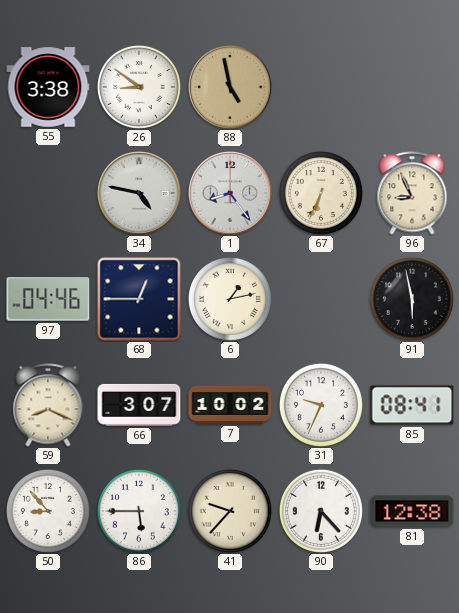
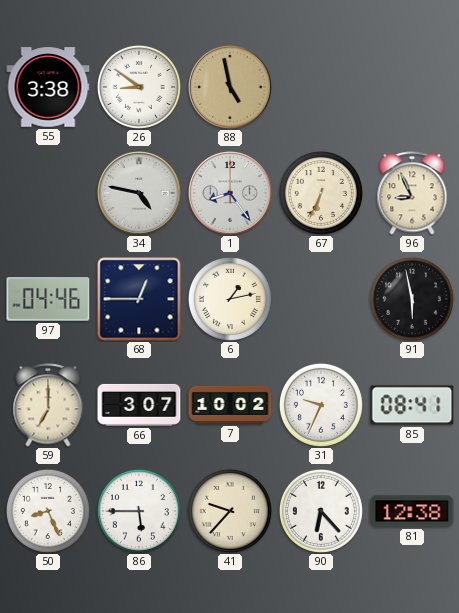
59: 8:19 -> 7:00 (48, 405)
50: 8:53 -> 8:26 (48, 511)
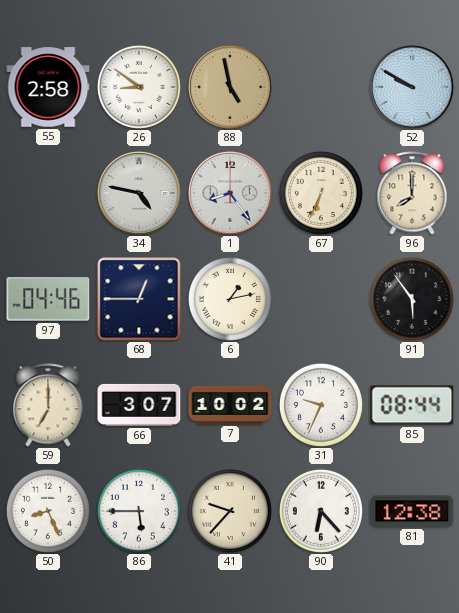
55: 3:38 -> 2:58 (48, 87)
52: none -> 9:50 (413, 88)
96: 8:56 -> 8:00 (412, 193)
91: 5:58 -> 5:54 (412, 299)
85: 08:41 -> 08:44 (412, 405)
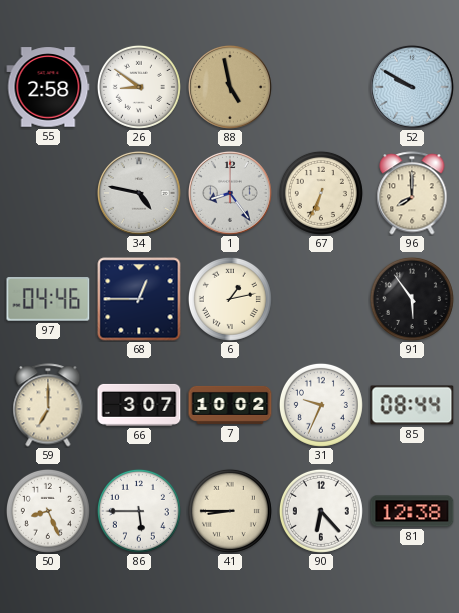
41: 9:37 -> 8:45 (230, 511)
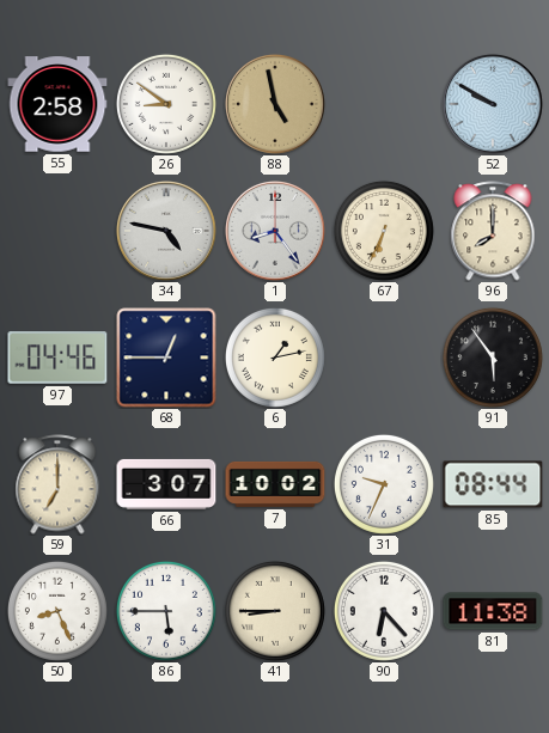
81: 12:38 -> 11:38 (493, 611)
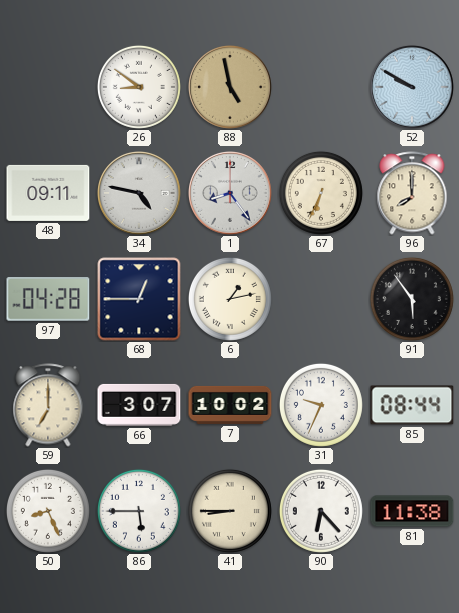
55: 2:58 -> none (57, 104)
48: none -> 09:11 (48, 193)
97: 04:46 -> 04:28 (48, 299)
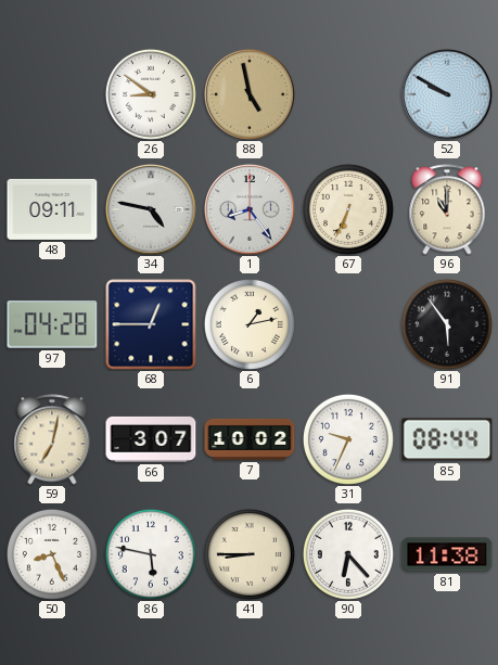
96: 8:00 -> 11:00 (447, 209)
59: 7:00 -> 7:02 (52, 439)
86: 5:45 -> 5:47 (151, 554)
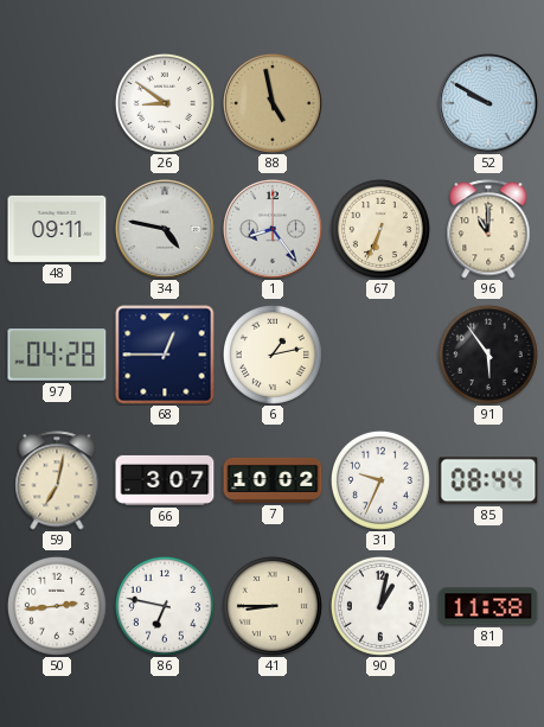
50: 8:26 -> 2:44 (57, 606)
86: 5:47 -> 6:47 (165, 606)
90: 6:23 -> 1:02 (380, 606)
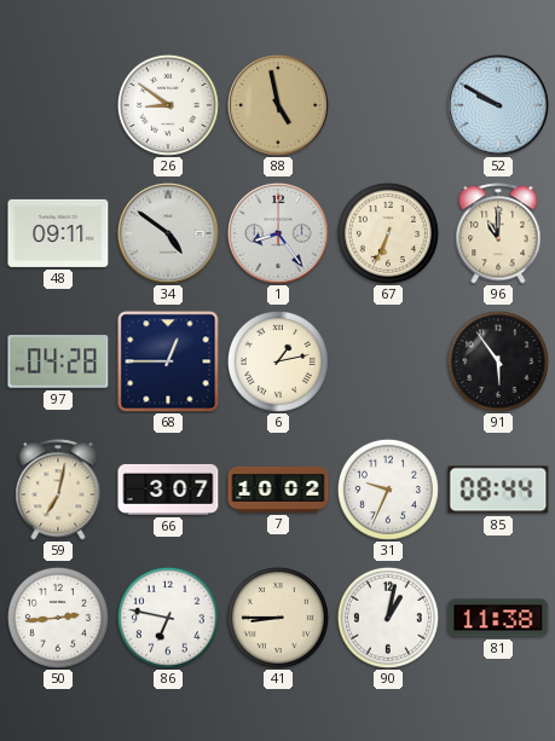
34: 4:47 -> 4:51 (169, 235)
